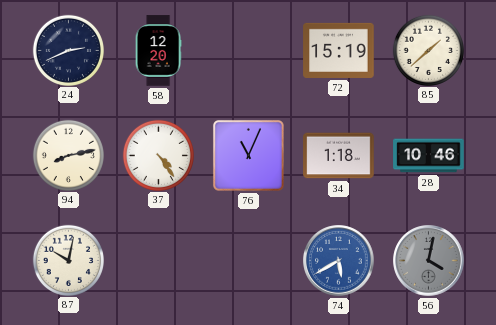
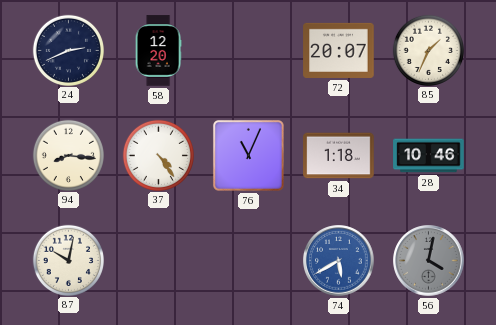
72: 15:19 -> 20:07 (339, 50)
85: 1:38 -> 1:34 (428, 50)
94: 8:13 -> 8:16 (68, 155)
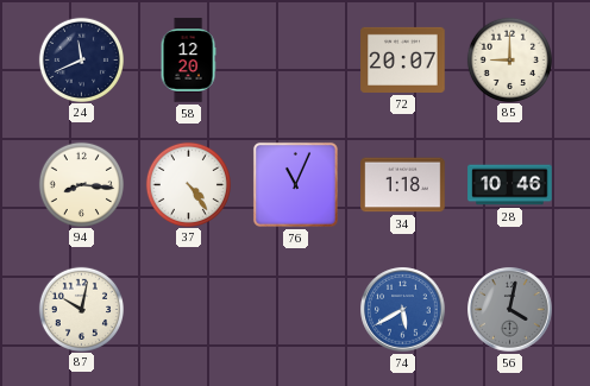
24: 2:41 -> 11:41 (81, 59)
85: 1:34 -> 9:00 (509, 59)
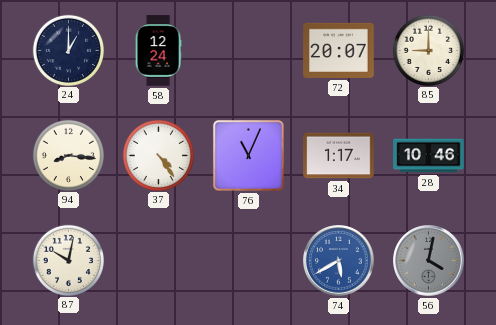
24: 11:41 -> 1:00 (68, 50)
58: 12:20 -> 12:24 (158, 51)
34: 1:18 -> 1:17 (339, 156)
